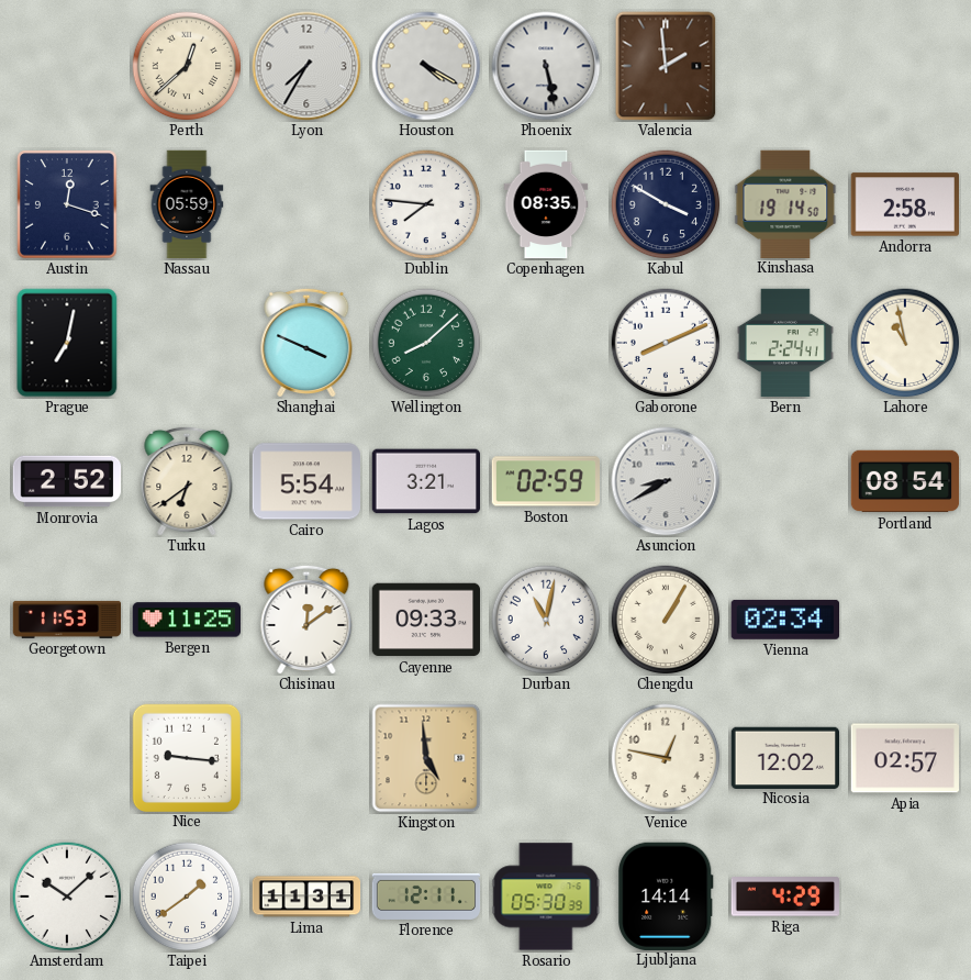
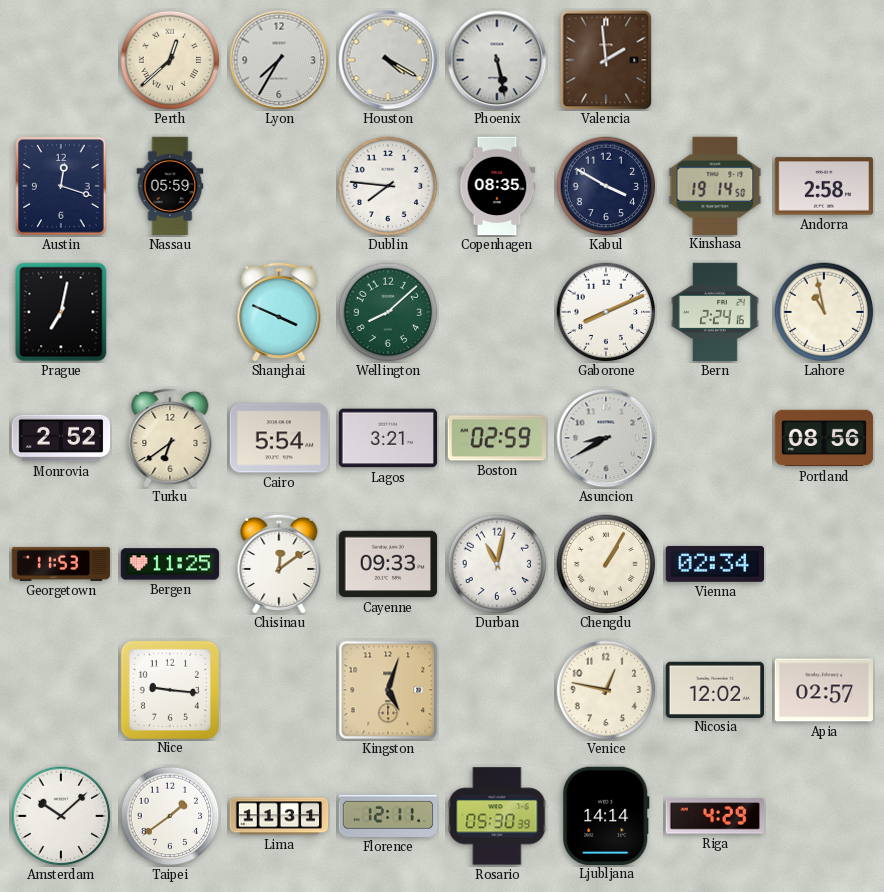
Bern: 2:24:41 -> 2:24:16 (715, 312)
Portland: 08:54 -> 08:56 (824, 438)
Kingston: 4:59 -> 5:03 (388, 690)
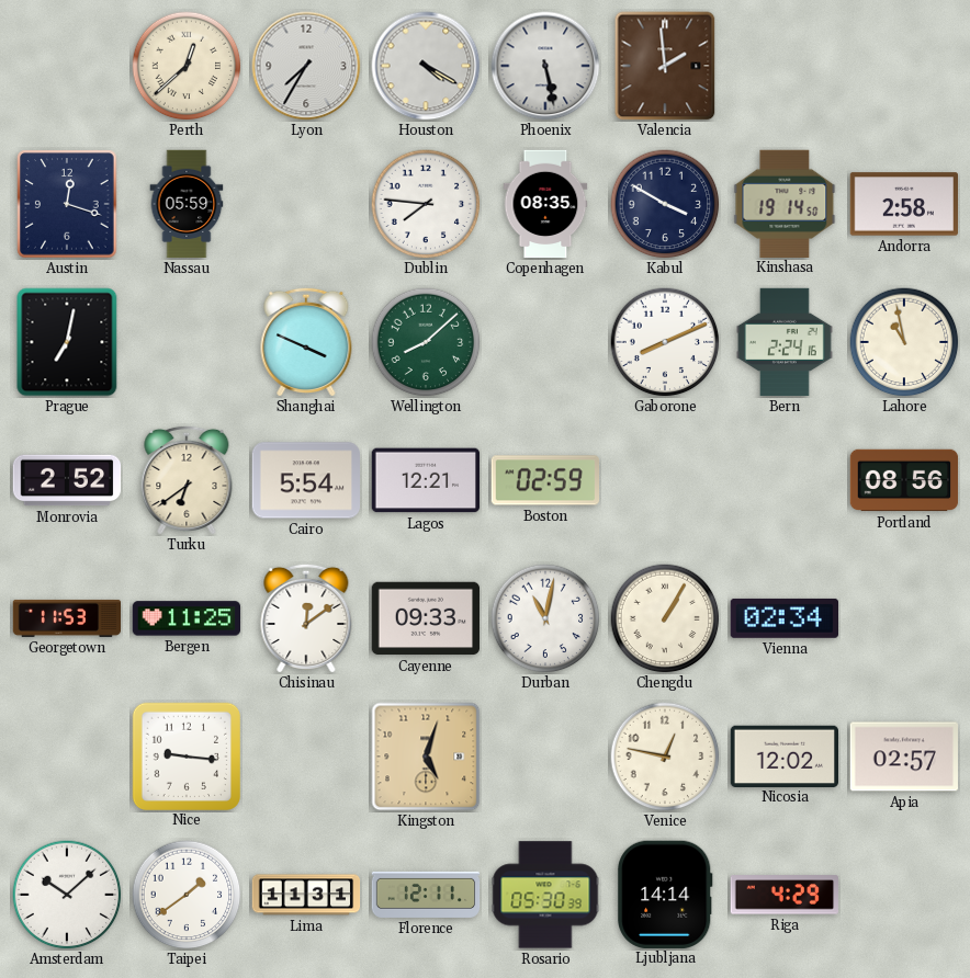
Lagos: 3:21 -> 12:21 (426, 480)
Asuncion: 8:40 -> none (606, 438)
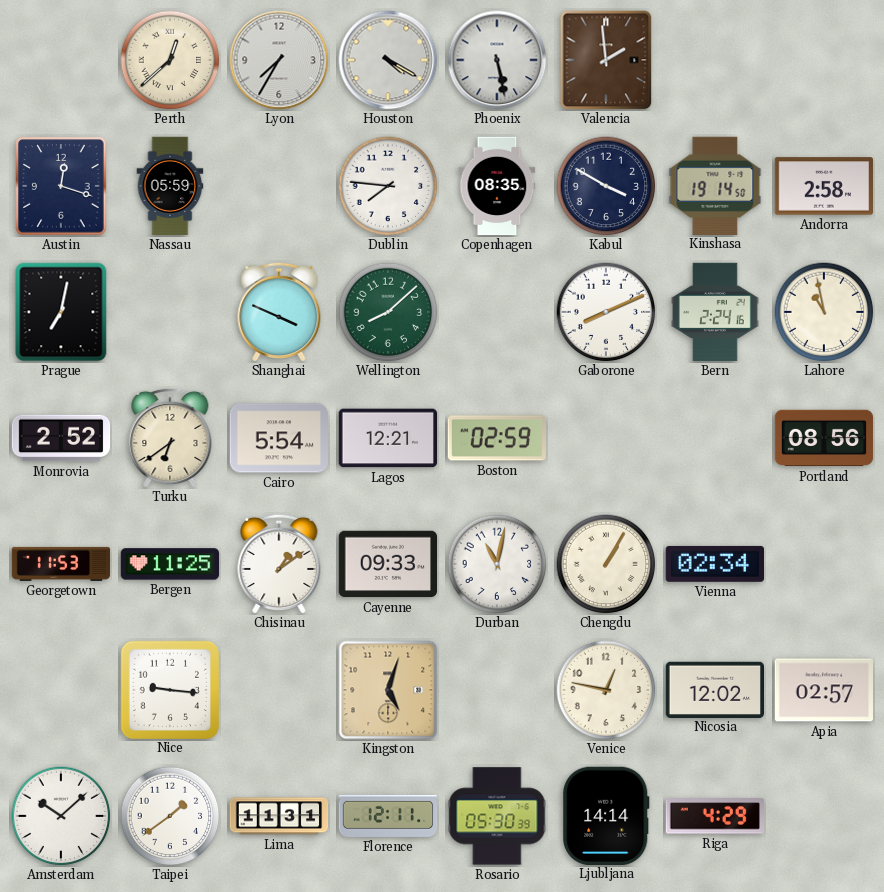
Chisinau: 12:09 -> 1:09 (279, 563)
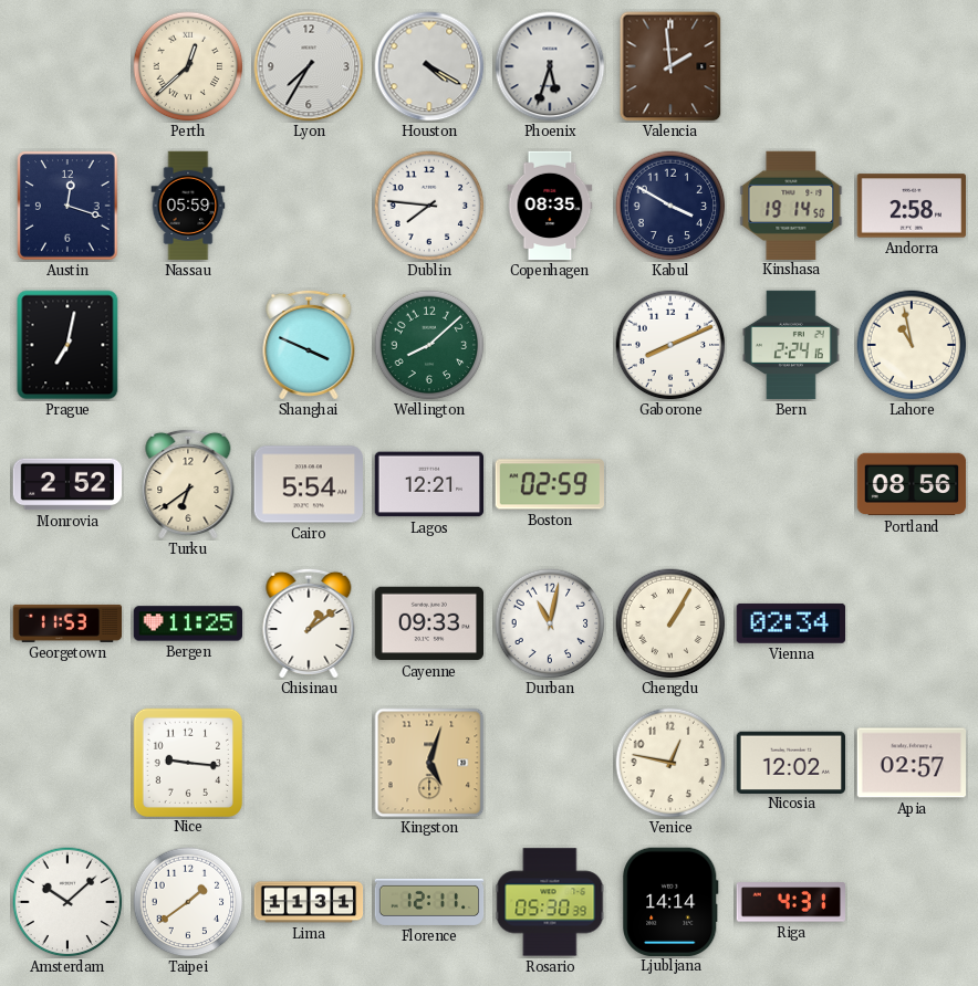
Phoenix: 5:28 -> 5:33 (550, 66)
Riga: 4:29 -> 4:31 (790, 902)
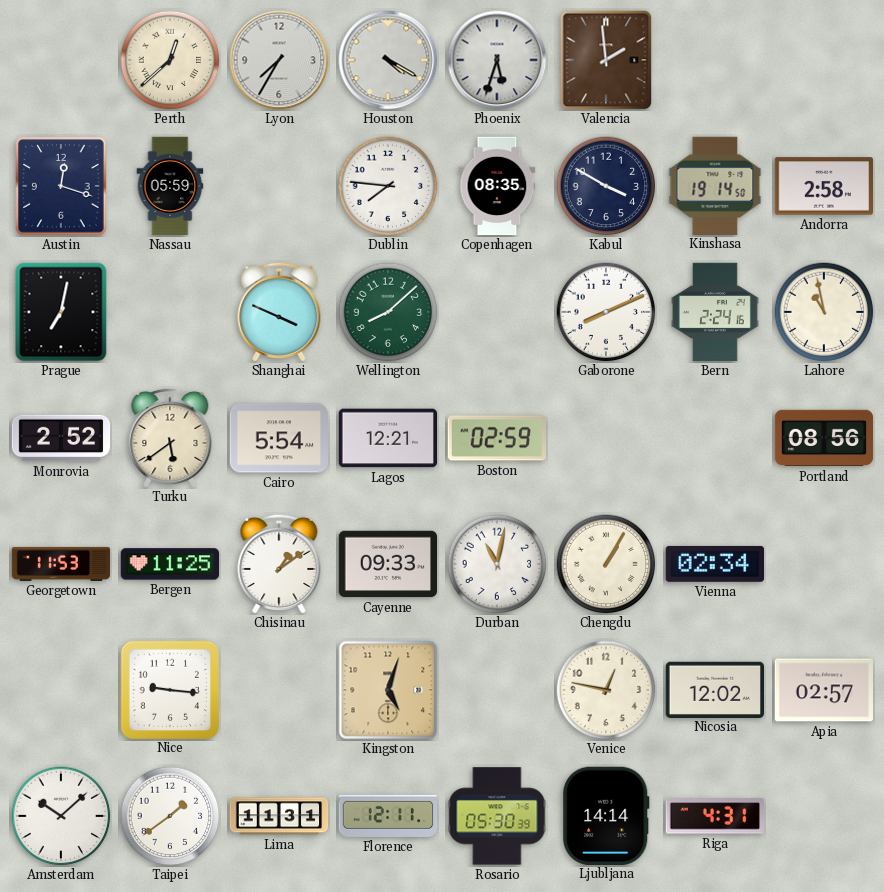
Turku: 6:39 -> 5:39 (170, 437)
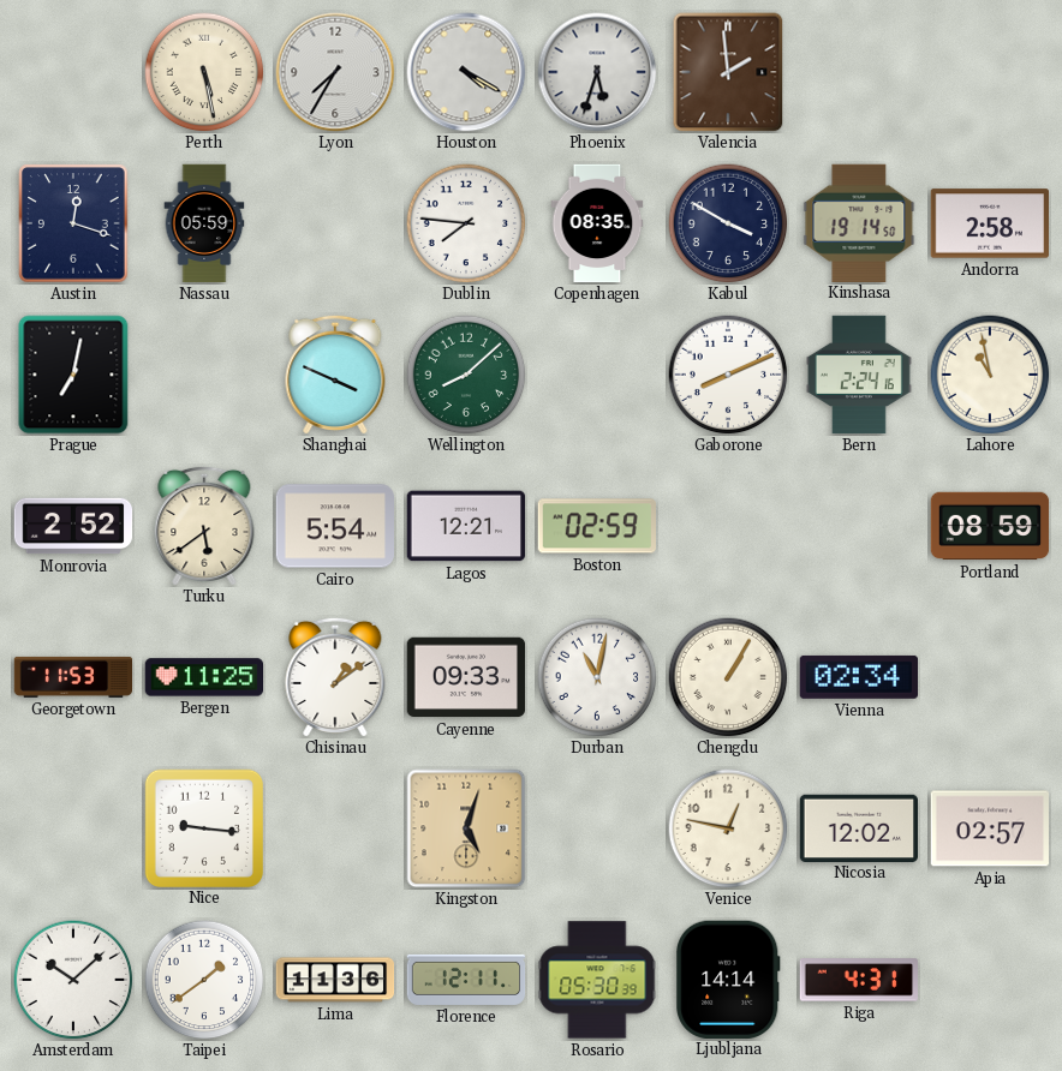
Perth: 12:38 -> 5:28 (204, 72)
Portland: 08:56 -> 08:59 (990, 526)
Lima: 11:31 -> 11:36 (335, 980)
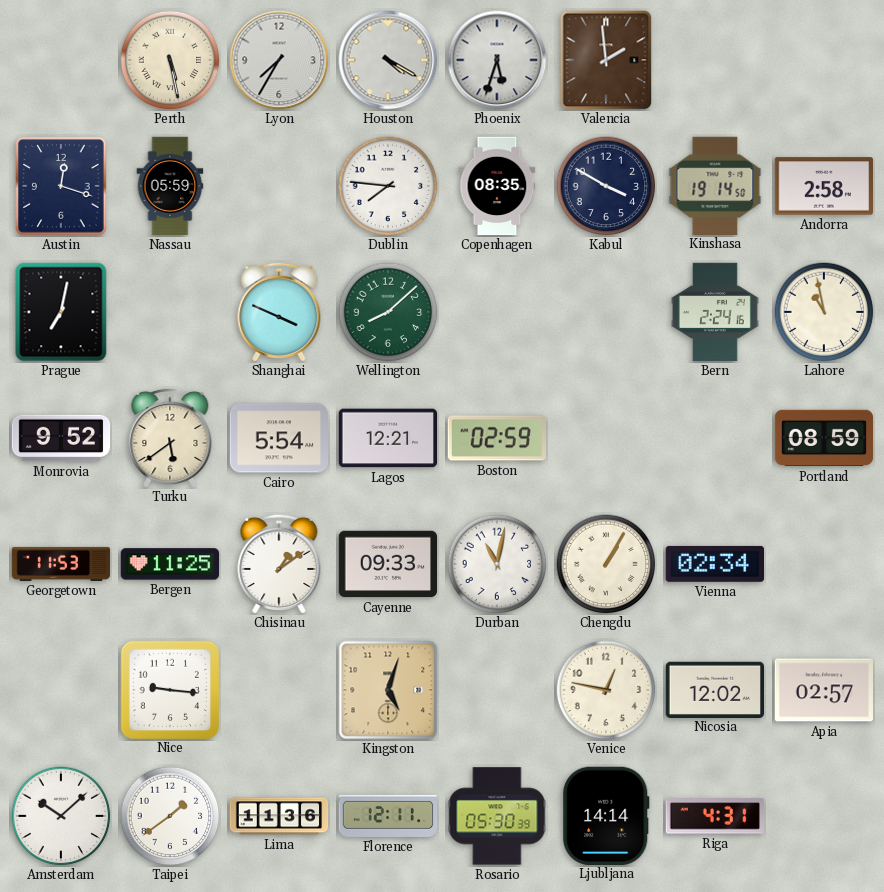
Gaborone: 8:11 -> none (728, 375)
Monrovia: 2:52 -> 9:52 (61, 438)
